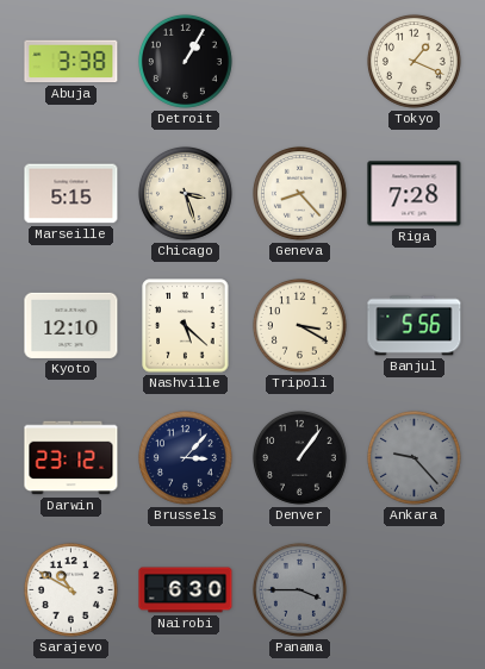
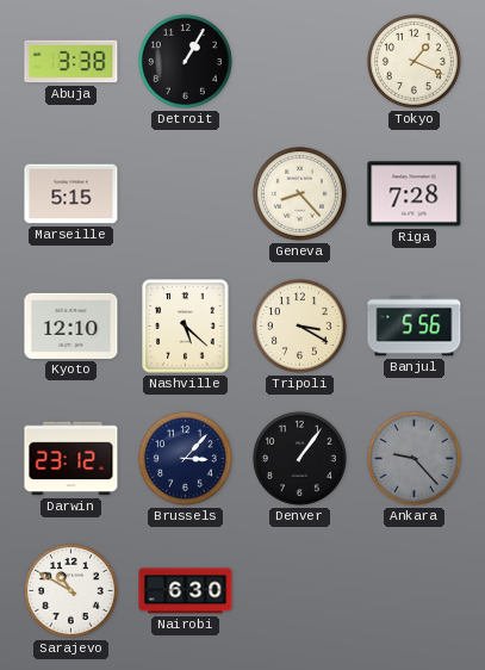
Chicago: 3:27 -> none (185, 193)
Panama: 3:45 -> none (299, 589)
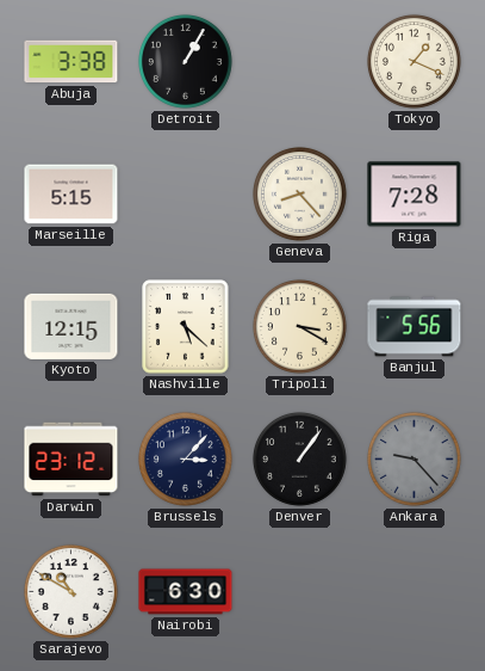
Kyoto: 12:10 -> 12:15 (71, 326)
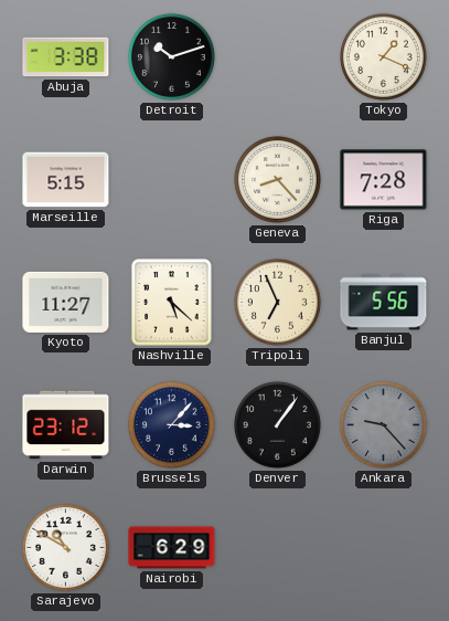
Detroit: 1:05 -> 10:12 (171, 56)
Kyoto: 12:15 -> 11:27 (66, 302)
Tripoli: 3:20 -> 6:56 (277, 302)
Nairobi: 6:30 -> 6:29 (172, 548)
